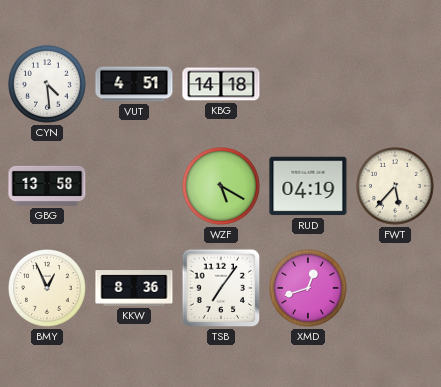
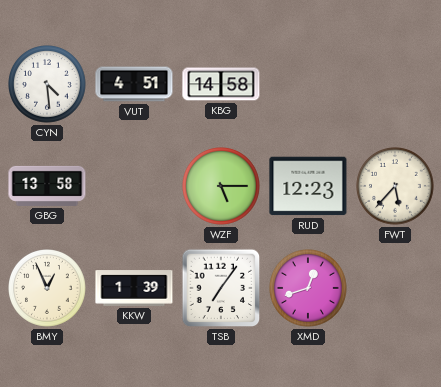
KBG: 14:18 -> 14:58 (221, 84)
WZF: 5:20 -> 5:15 (222, 187)
RUD: 04:19 -> 12:23 (308, 186)
KKW: 8:36 -> 1:39 (134, 288)
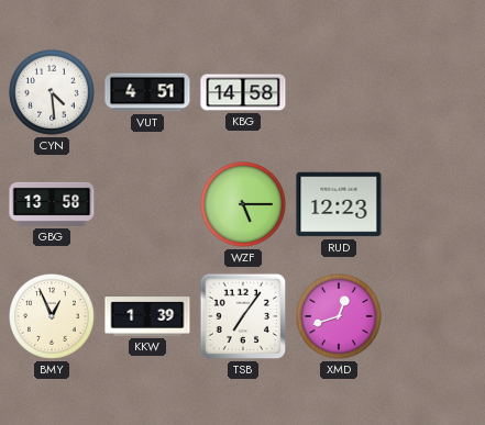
FWT: 5:37 -> none (396, 187)
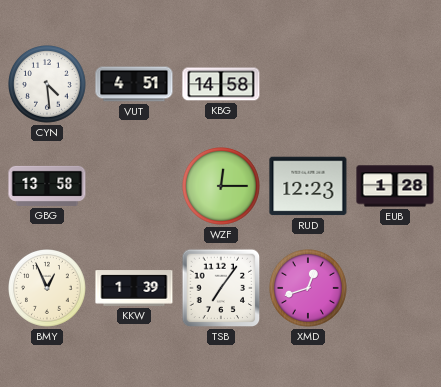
WZF: 5:15 -> 12:15 (222, 187)
EUB: none -> 1:28 (395, 186)
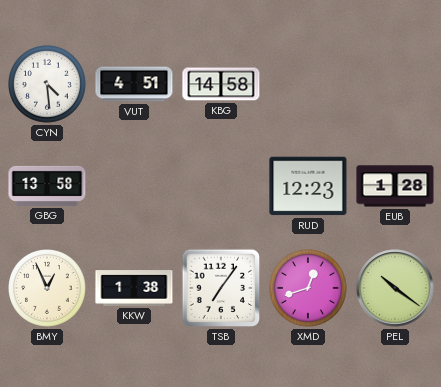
WZF: 12:15 -> none (222, 187)
KKW: 1:39 -> 1:38 (134, 288)
PEL: none -> 10:21 (395, 288)
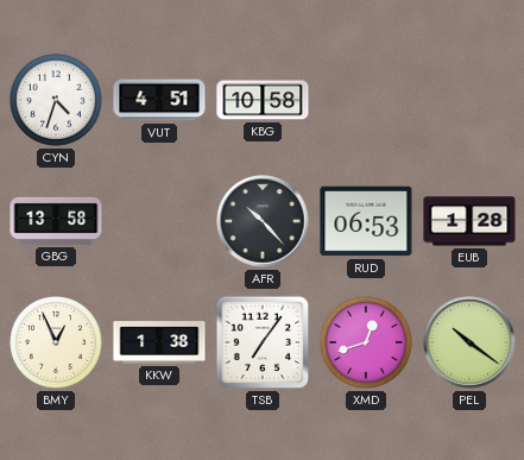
CYN: 4:29 -> 4:33 (57, 101)
KBG: 14:58 -> 10:58 (263, 100)
AFR: none -> 10:23 (263, 221)
RUD: 12:23 -> 06:53 (366, 221)
